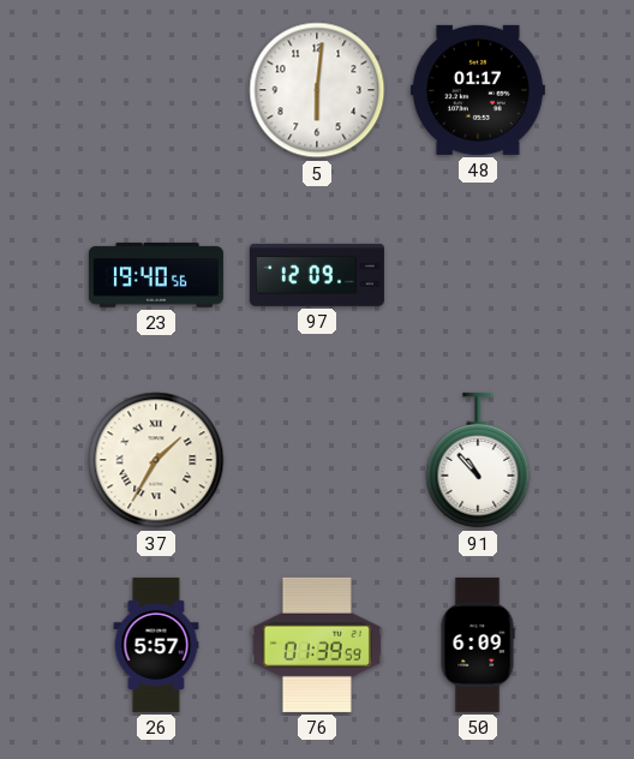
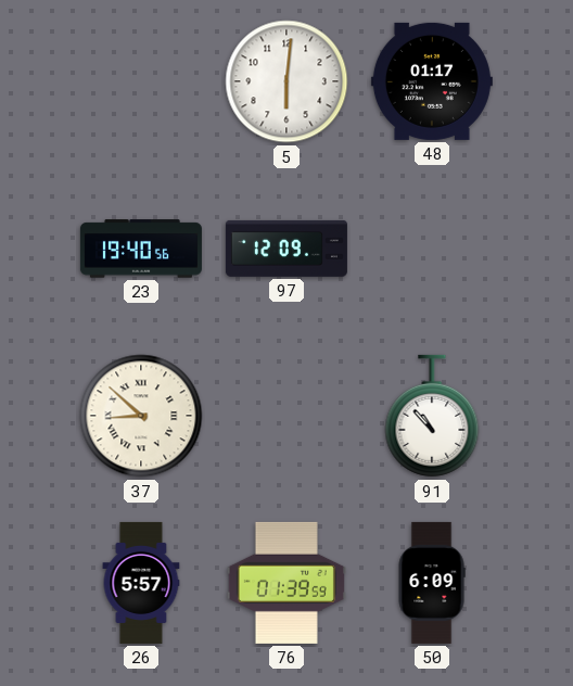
37: 1:35 -> 8:52 (141, 416)
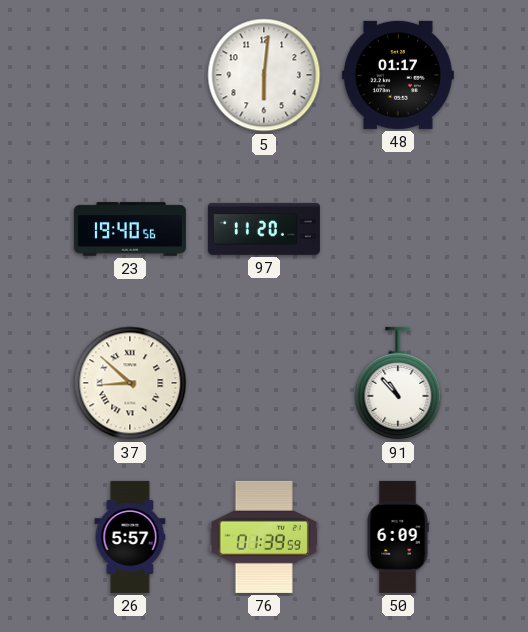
97: 12:09 -> 11:20 (264, 229)
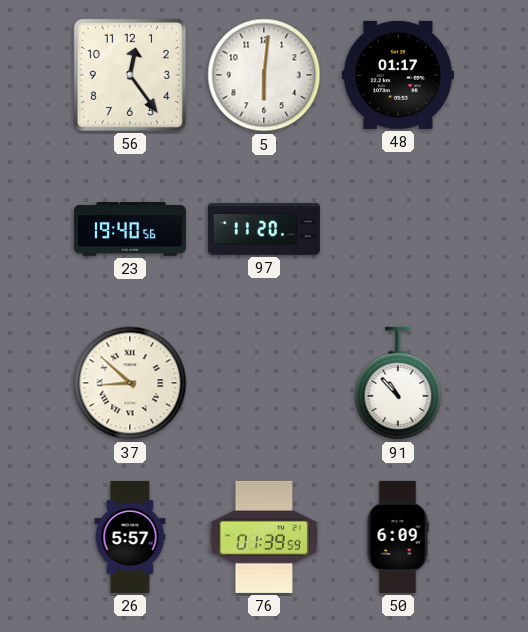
56: none -> 12:24 (130, 75)
